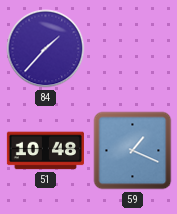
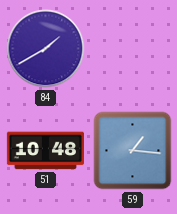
84: 1:37 -> 1:40 (46, 49)
59: 1:19 -> 1:16 (133, 151)
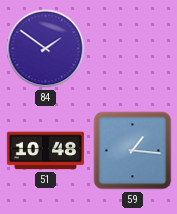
84: 1:40 -> 1:51 (46, 49)
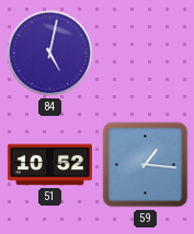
84: 1:51 -> 5:02 (50, 54)
51: 10:48 -> 10:52 (49, 165)
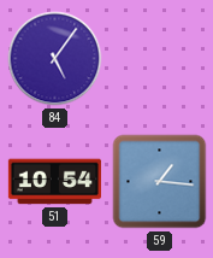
84: 5:02 -> 5:06 (55, 59)
51: 10:52 -> 10:54 (54, 182)
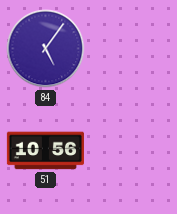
51: 10:54 -> 10:56 (45, 151)
59: 1:16 -> none (160, 182)
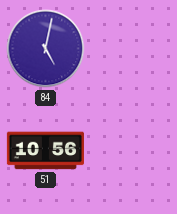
84: 5:06 -> 5:02 (46, 49)
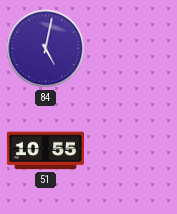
51: 10:56 -> 10:55 (45, 151)
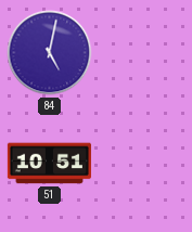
51: 10:55 -> 10:51 (49, 164)
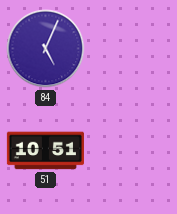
84: 5:02 -> 5:04 (46, 49)
